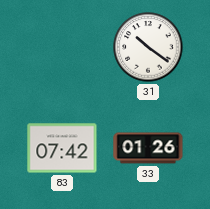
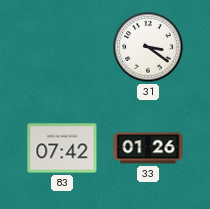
31: 10:21 -> 3:21 (148, 47)
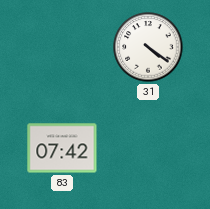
31: 3:21 -> 4:21 (148, 47)
33: 01:26 -> none (148, 148)
